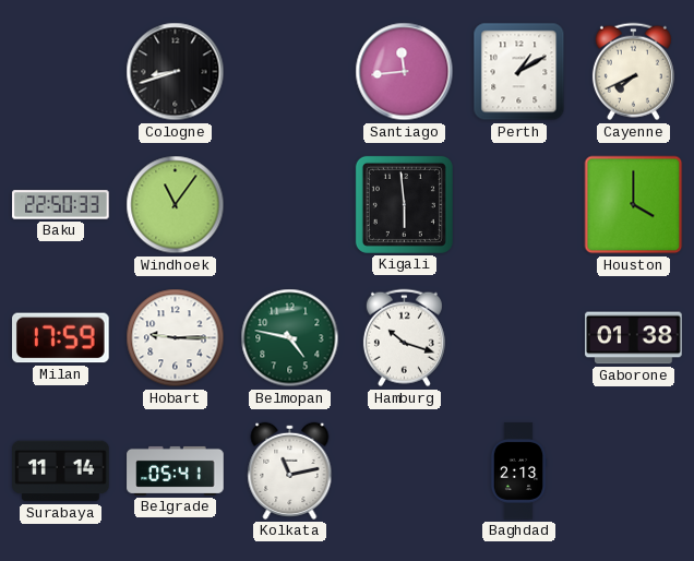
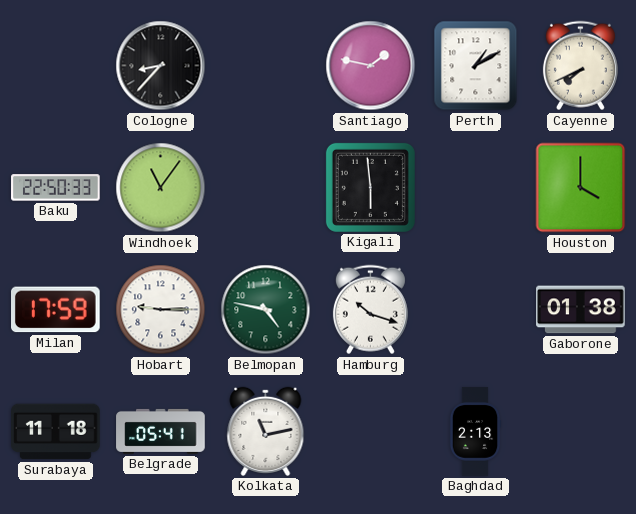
Cologne: 8:42 -> 8:37 (161, 66)
Santiago: 11:44 -> 1:47 (371, 66)
Surabaya: 11:14 -> 11:18 (56, 432)
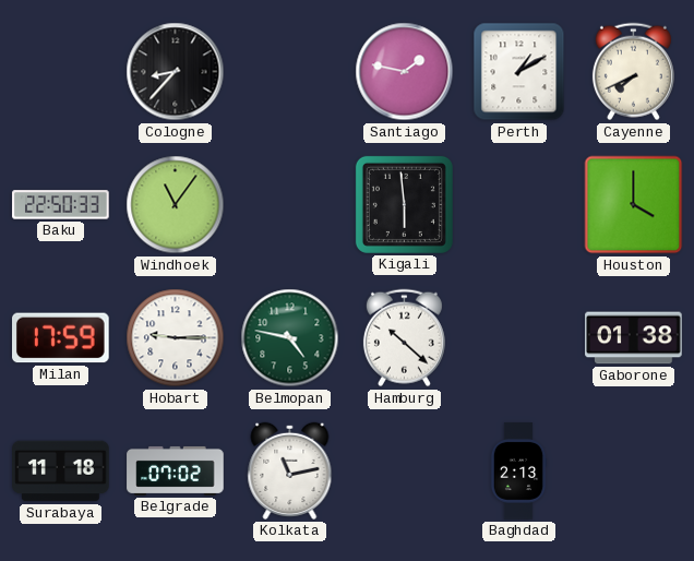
Hamburg: 10:18 -> 10:22 (404, 338)
Belgrade: 05:41 -> 07:02 (176, 470)
